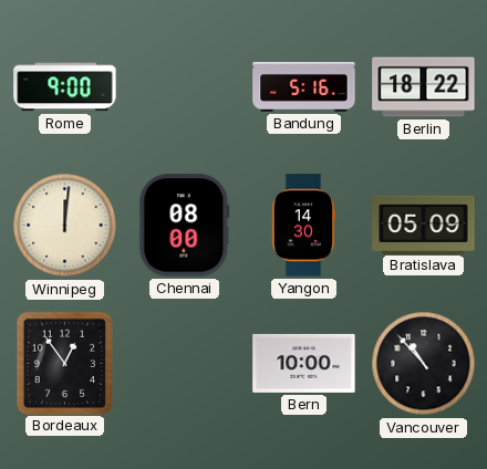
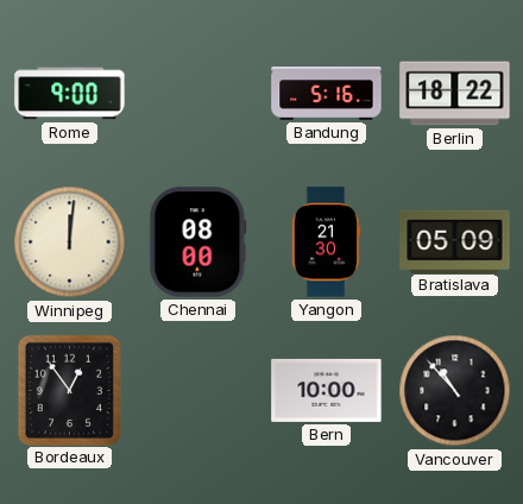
Yangon: 14:30 -> 21:30 (326, 242)
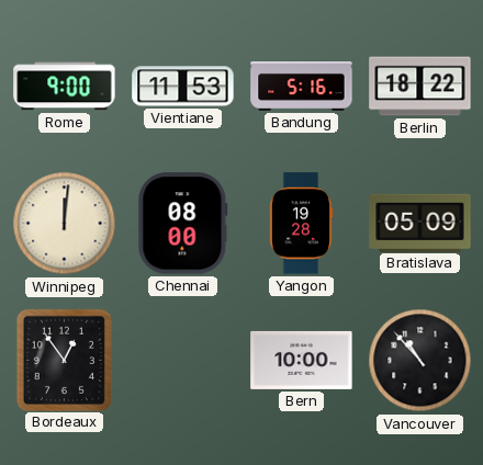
Vientiane: none -> 11:53 (183, 87)
Yangon: 21:30 -> 19:28 (301, 224)
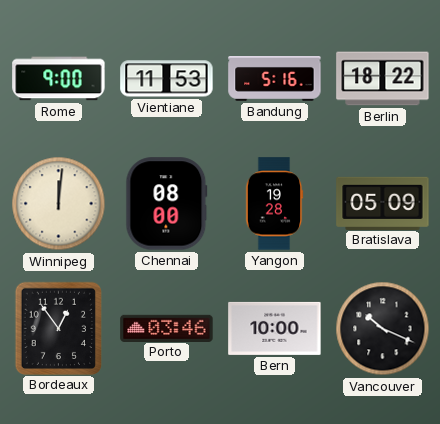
Porto: none -> 03:46 (167, 328)
Vancouver: 10:53 -> 10:19 (383, 329)
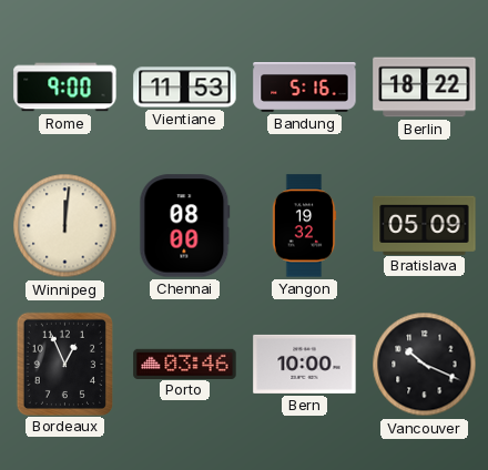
Yangon: 19:28 -> 19:32 (304, 226)
Bordeaux: 12:54 -> 12:56 (64, 364)
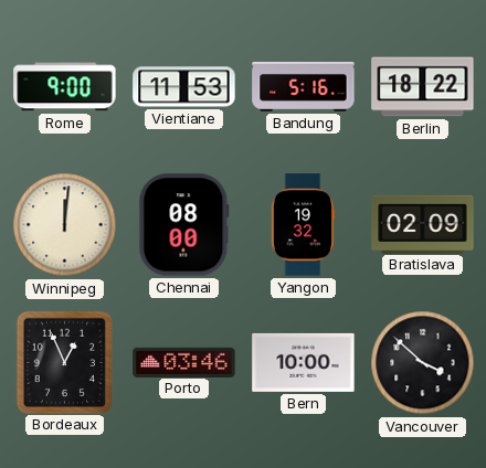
Bratislava: 05:09 -> 02:09 (423, 224)
Vancouver: 10:19 -> 3:52 (423, 363)
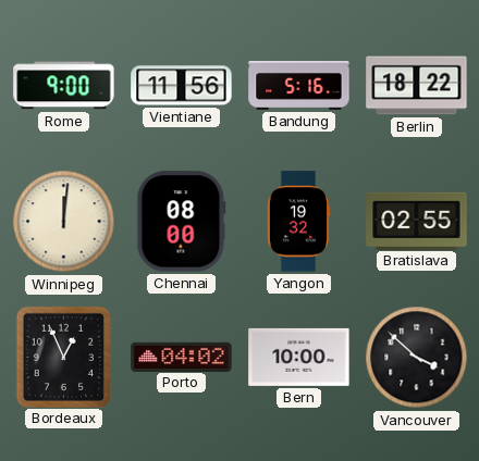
Vientiane: 11:53 -> 11:56 (182, 86)
Bratislava: 02:09 -> 02:55 (417, 221)
Porto: 03:46 -> 04:02 (182, 357)
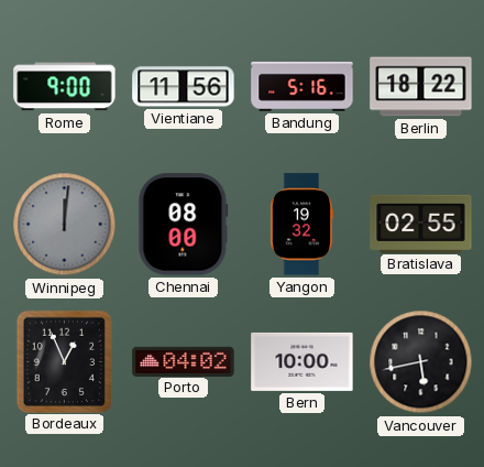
Winnipeg dial: cream -> grey (65, 225)
Vancouver: 3:52 -> 5:43 (421, 362)
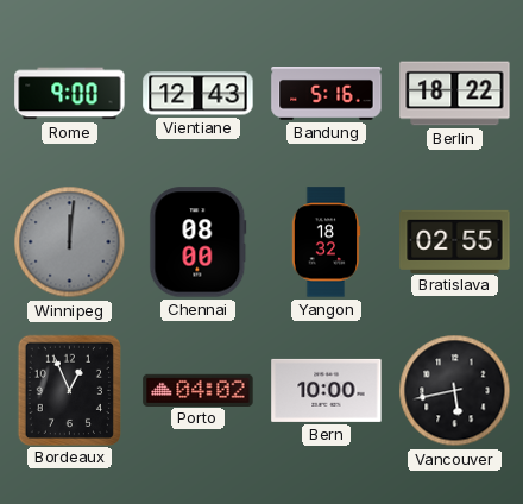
Vientiane: 11:56 -> 12:43 (199, 94)
Yangon: 19:32 -> 18:32 (326, 242)
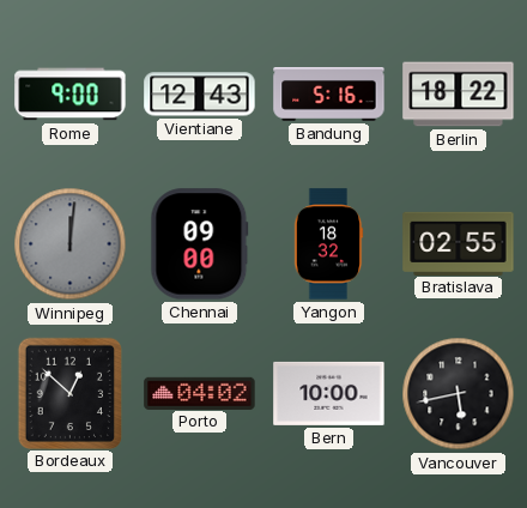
Chennai: 08:00 -> 09:00 (200, 244)
Bordeaux: 12:56 -> 12:52 (69, 393)
